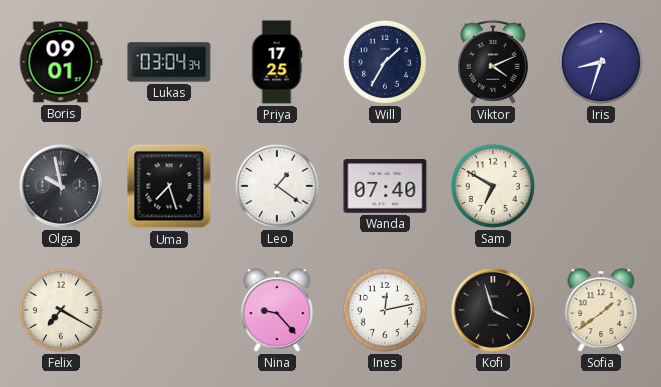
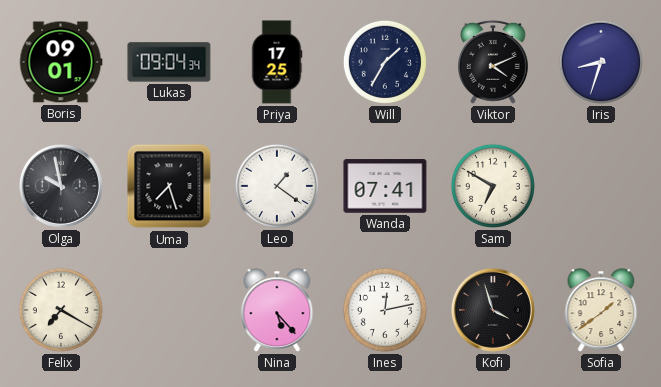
Lukas: 03:04 -> 09:04 (169, 62)
Wanda: 07:40 -> 07:41 (385, 186)
Nina: 9:23 -> 5:23 (277, 310)
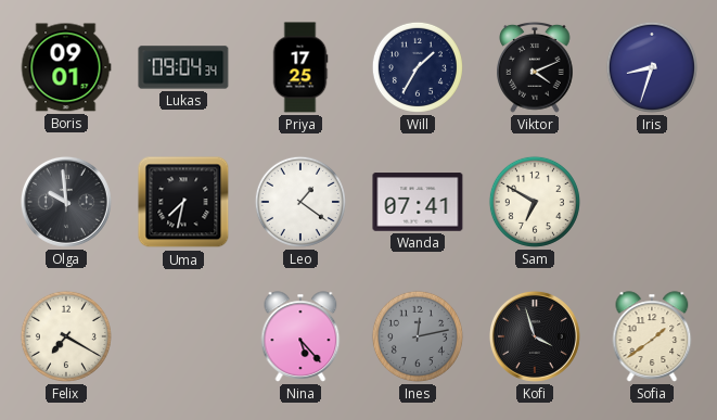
Olga: 9:58 -> 9:59 (66, 202)
Uma: 7:27 -> 7:32 (183, 202)
Ines dial: white -> grey (418, 336)
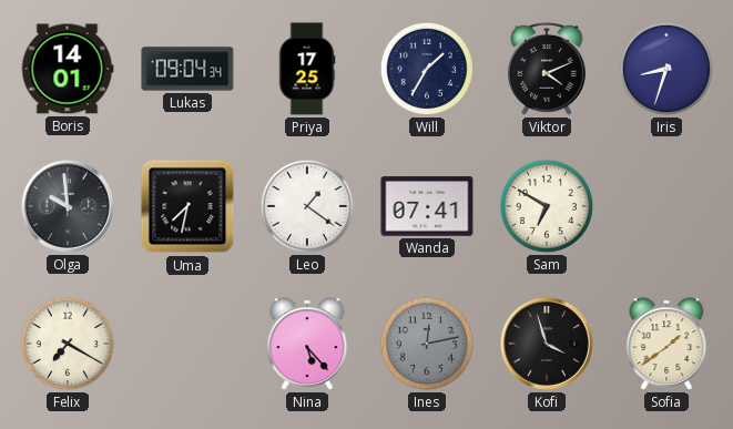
Boris: 09:01 -> 14:01 (68, 69)
